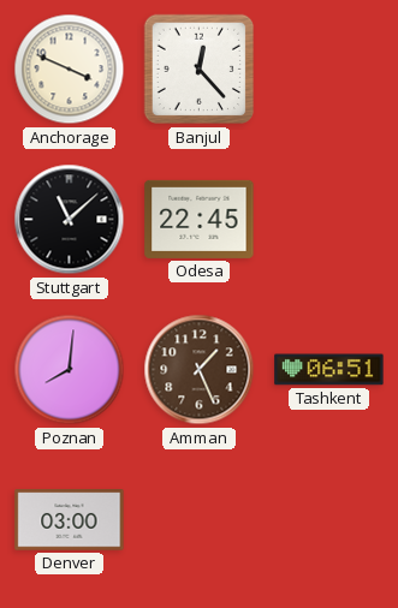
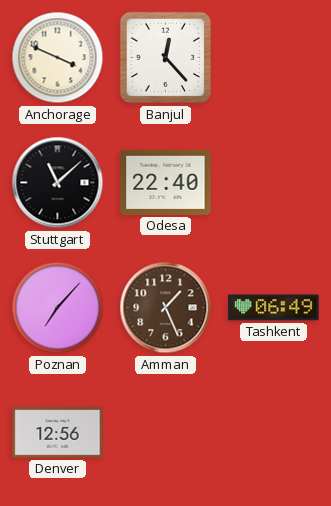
Odesa: 22:45 -> 22:40 (166, 182)
Poznan: 8:01 -> 7:07 (58, 308)
Tashkent: 06:51 -> 06:49 (274, 308)
Denver: 03:00 -> 12:56 (58, 433)
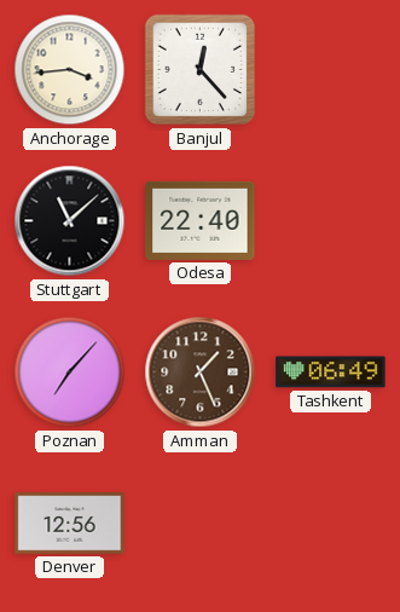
Anchorage: 3:49 -> 3:44 (70, 70)
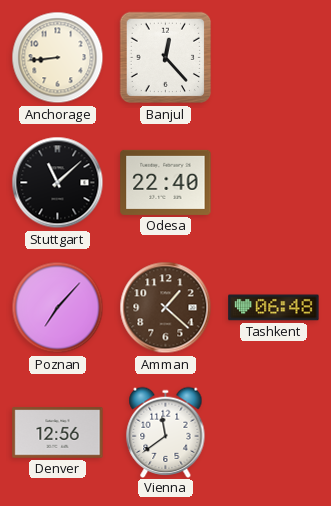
Anchorage: 3:44 -> 8:44 (58, 58)
Amman: 1:26 -> 1:22 (166, 308)
Tashkent: 06:49 -> 06:48 (274, 308)
Vienna: none -> 11:39 (166, 432)
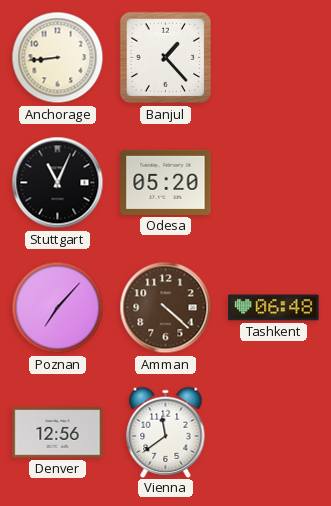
Banjul: 12:23 -> 1:23 (166, 58)
Stuttgart: 11:08 -> 11:04 (58, 183)
Odesa: 22:40 -> 05:20 (166, 182)
Amman: 1:22 -> 4:22 (166, 308)
